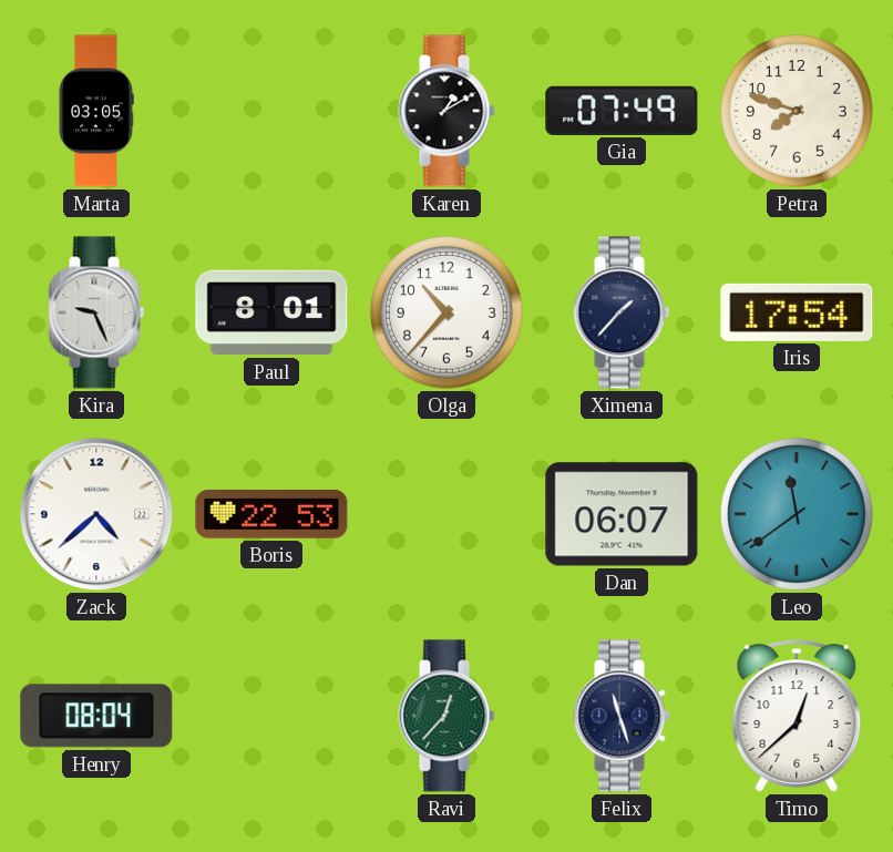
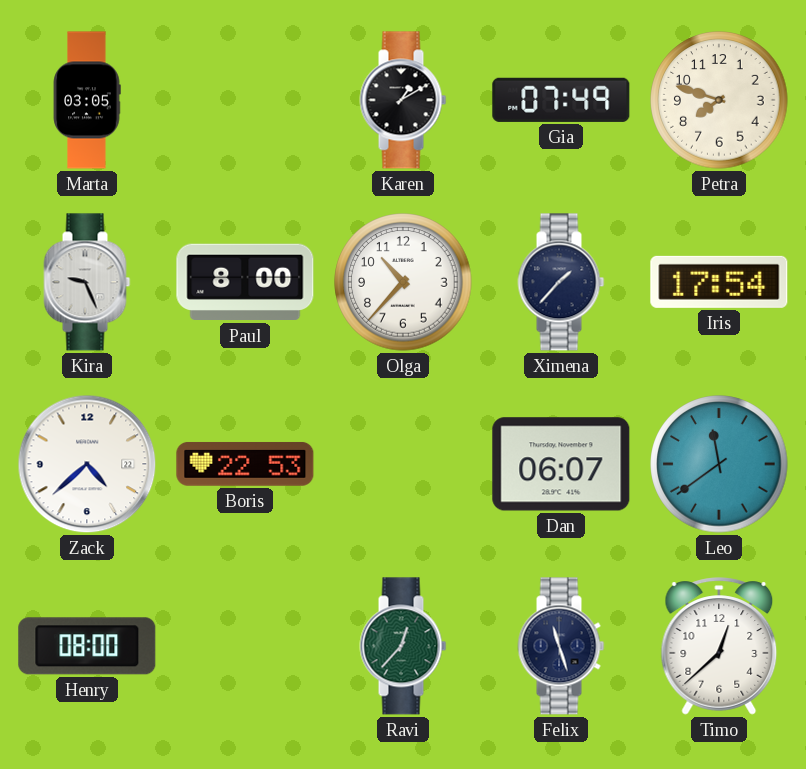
Paul: 8:01 -> 8:00 (245, 282)
Henry: 08:04 -> 08:00 (87, 646)
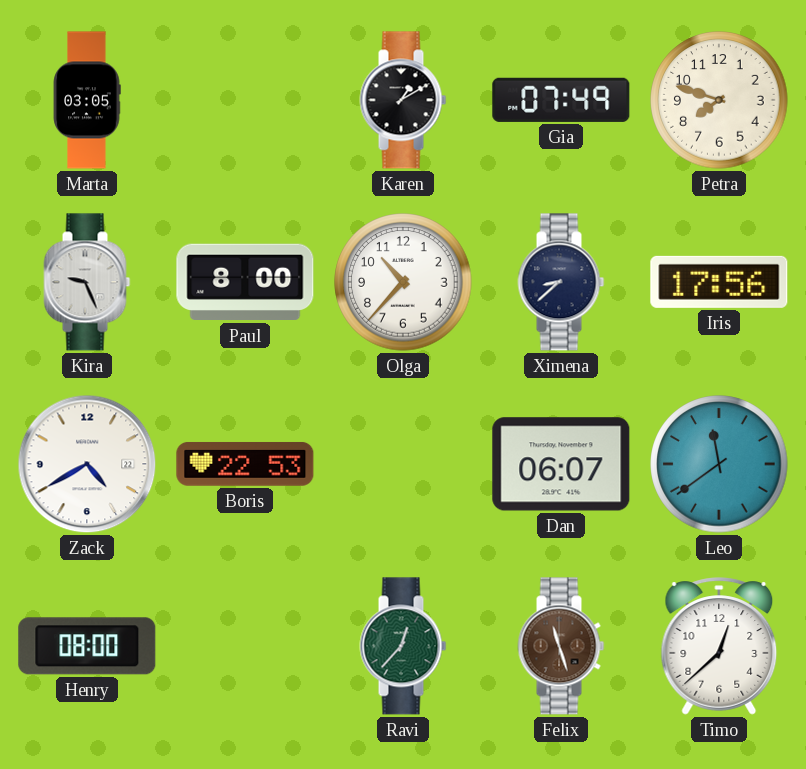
Ximena: 1:37 -> 8:38 (561, 282)
Iris: 17:54 -> 17:56 (719, 282)
Zack: 4:38 -> 4:40 (87, 464)
Felix dial: navy -> brown (561, 646)
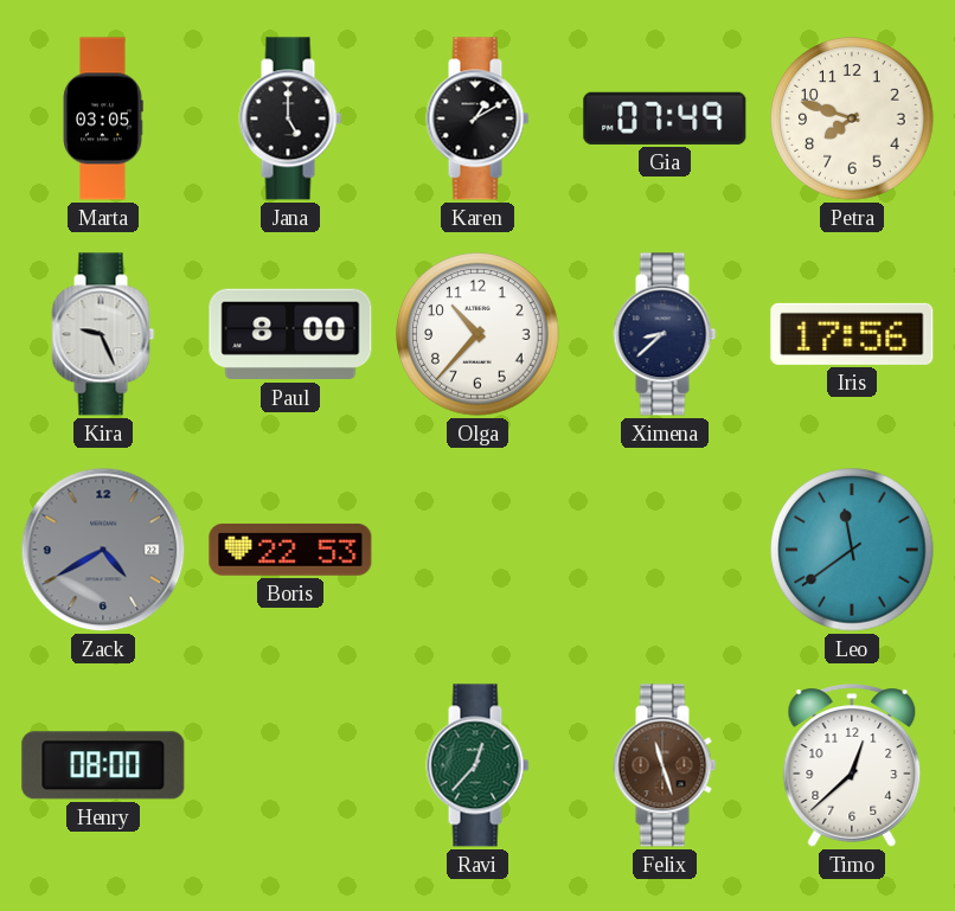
Jana: none -> 5:00 (290, 118)
Zack dial: white -> grey (103, 550)
Dan: 06:07 -> none (561, 464)
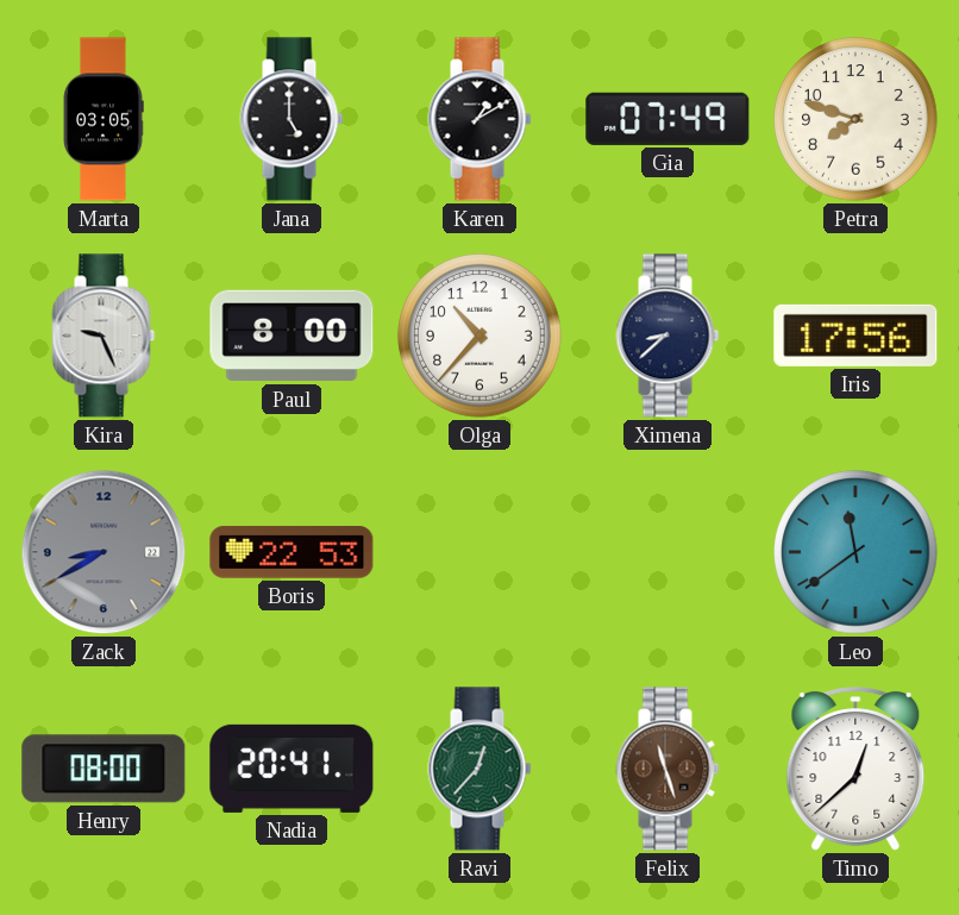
Zack: 4:40 -> 8:40 (104, 552)
Nadia: none -> 20:41 (292, 769)
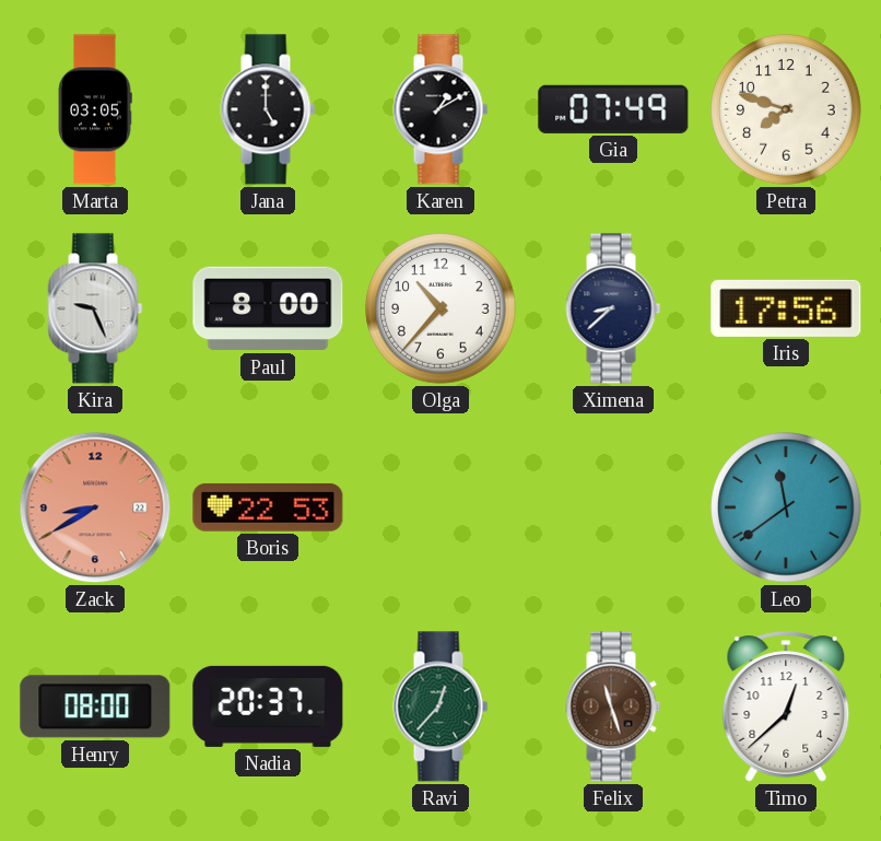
Zack dial: grey -> salmon (95, 507)
Nadia: 20:41 -> 20:37 (268, 706)
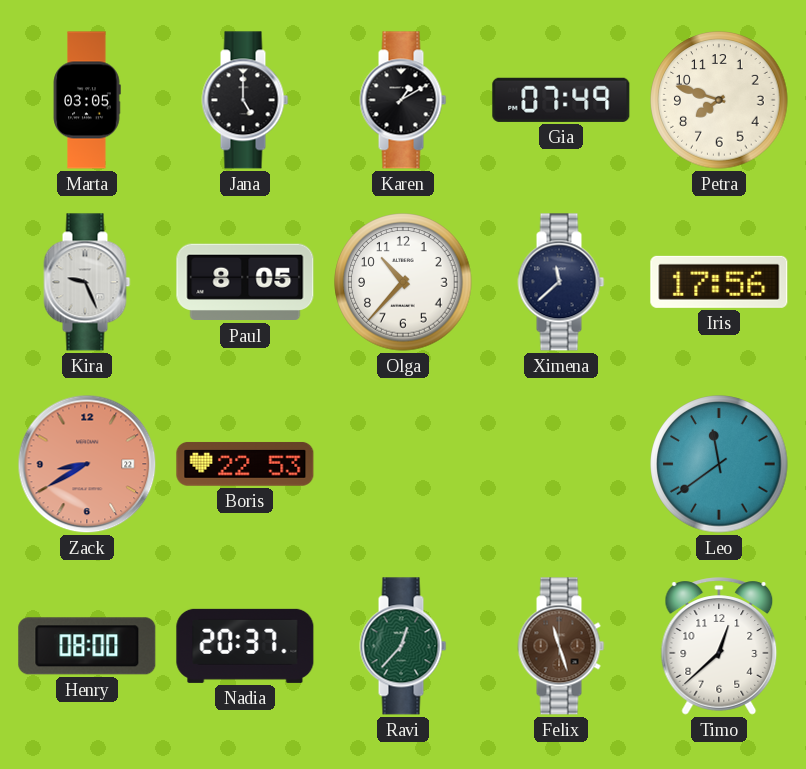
Paul: 8:00 -> 8:05 (245, 282)
Ximena: 8:38 -> 11:38 (561, 282)
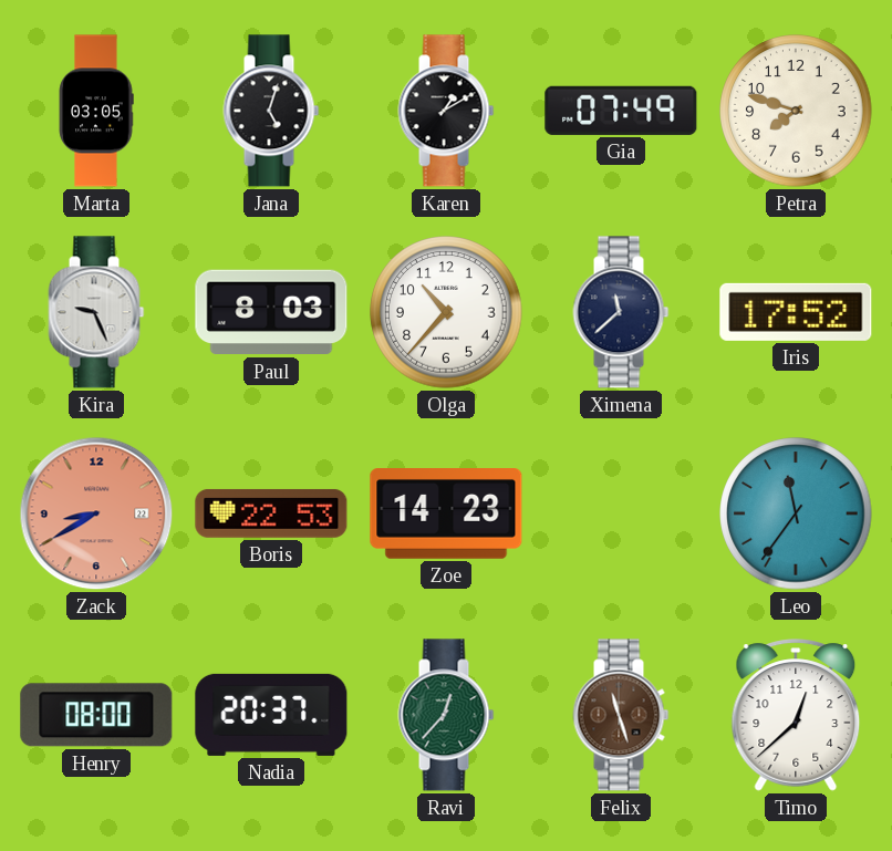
Jana: 5:00 -> 5:03 (271, 111)
Paul: 8:05 -> 8:03 (271, 312)
Iris: 17:56 -> 17:52 (796, 312)
Zoe: none -> 14:23 (446, 515)
Leo: 11:39 -> 11:36 (796, 513)
